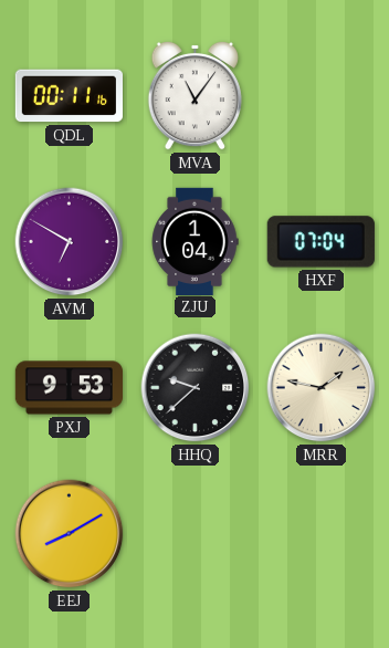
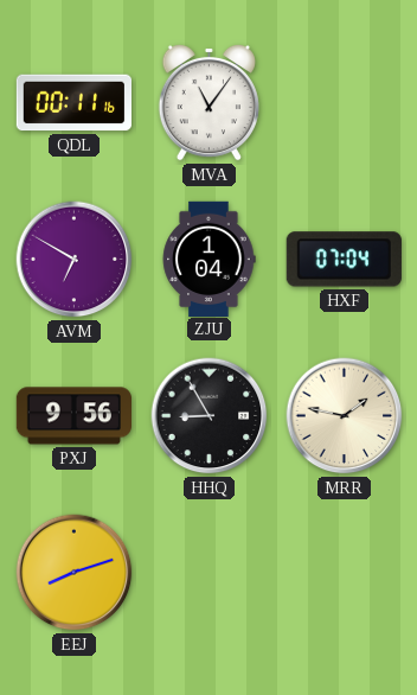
PXJ: 9:53 -> 9:56 (73, 416)
HHQ: 9:38 -> 8:55 (210, 416)
EEJ: 8:10 -> 8:12 (75, 573)
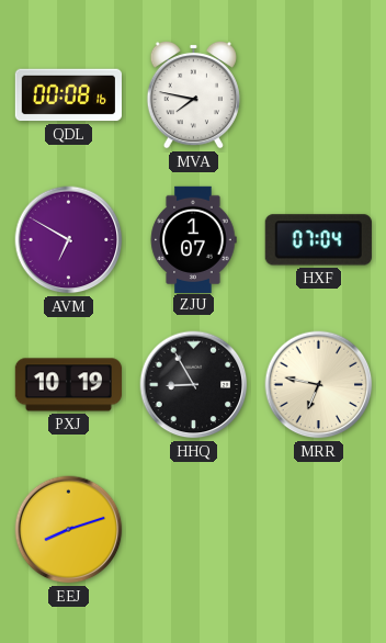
QDL: 00:11 -> 00:08 (68, 95)
MVA: 11:06 -> 7:47 (193, 94)
ZJU: 1:04 -> 1:07 (193, 239)
PXJ: 9:56 -> 10:19 (68, 385)
MRR: 1:47 -> 6:47 (319, 385)
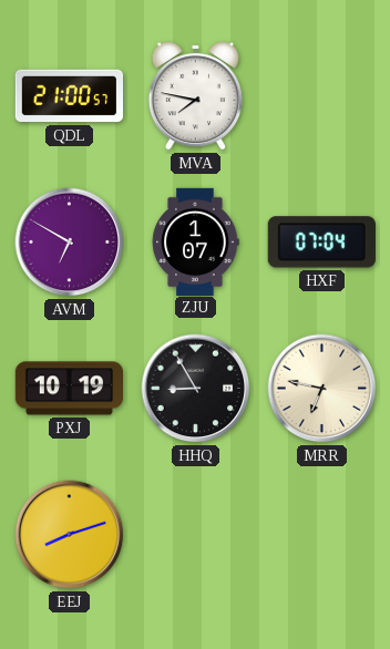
QDL: 00:08 -> 21:00 (69, 96)
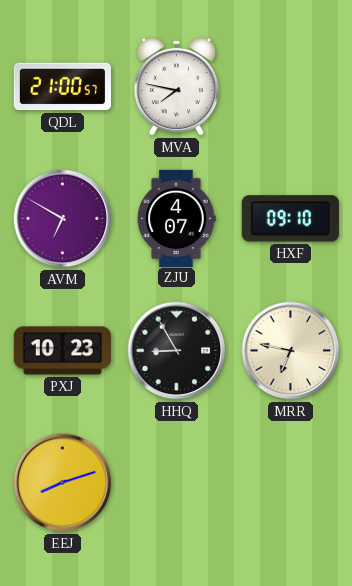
ZJU: 1:07 -> 4:07 (176, 218)
HXF: 07:04 -> 09:10 (290, 219)
PXJ: 10:19 -> 10:23 (62, 351)
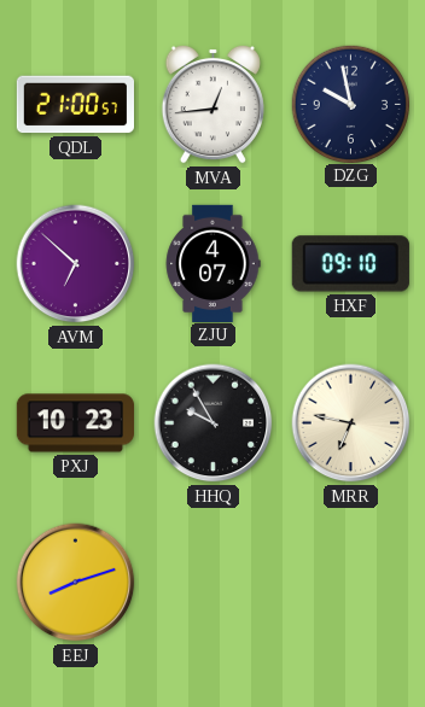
MVA: 7:47 -> 12:44 (212, 104)
DZG: none -> 9:58 (350, 104)
AVM: 6:50 -> 6:52 (76, 264)
HHQ: 8:55 -> 9:55 (214, 423)
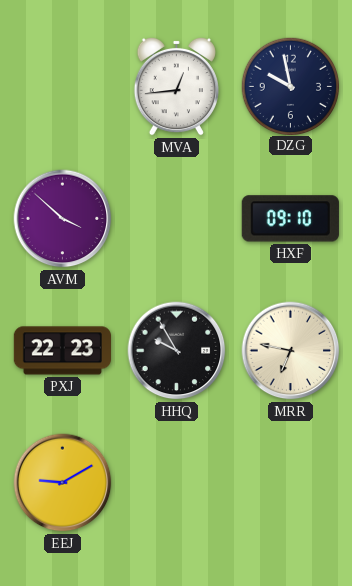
QDL: 21:00 -> none (75, 105)
AVM: 6:52 -> 3:52 (63, 219)
ZJU: 4:07 -> none (212, 263)
PXJ: 10:23 -> 22:23 (62, 351)
EEJ: 8:12 -> 9:10 (63, 483)
